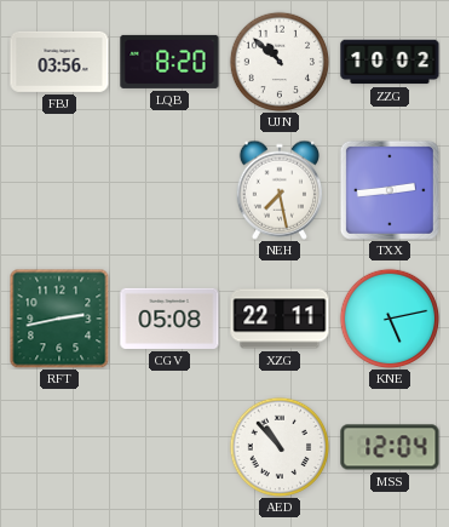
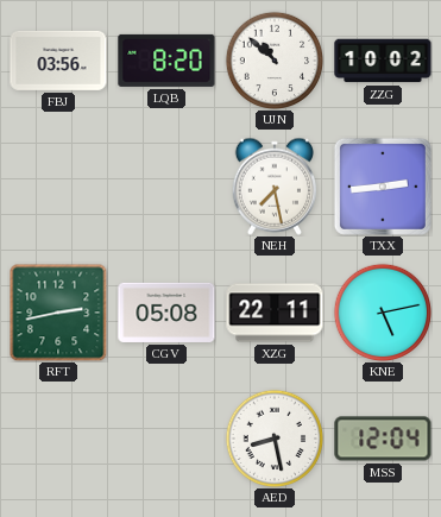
AED: 10:53 -> 8:28 (275, 439)
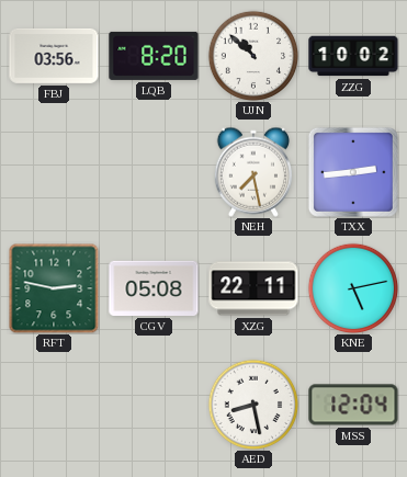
RFT: 2:43 -> 2:47 (54, 288)
